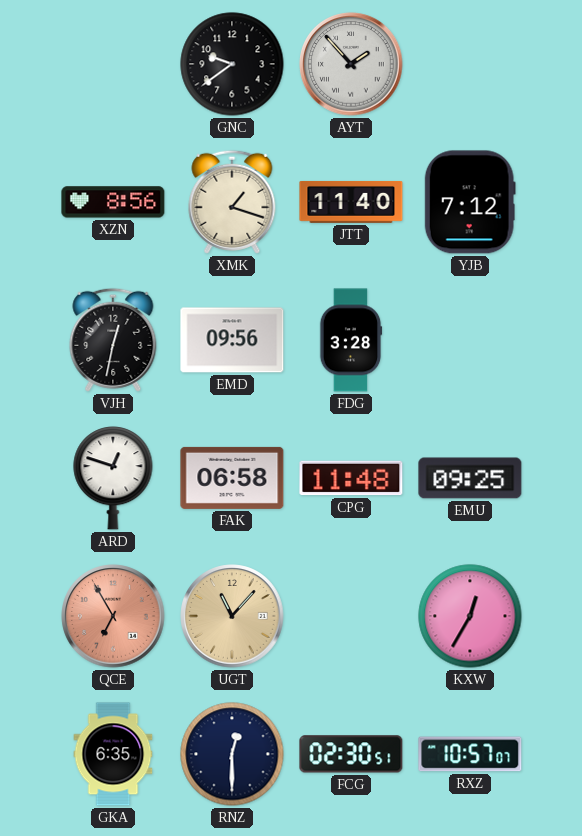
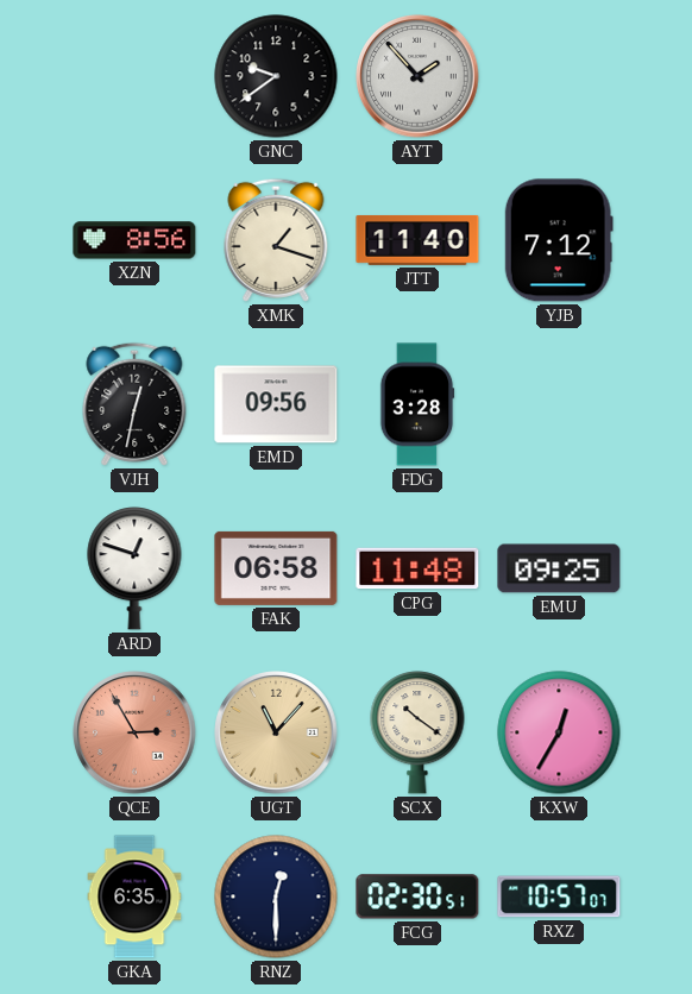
QCE: 6:55 -> 2:55 (134, 732)
SCX: none -> 10:21 (417, 732)
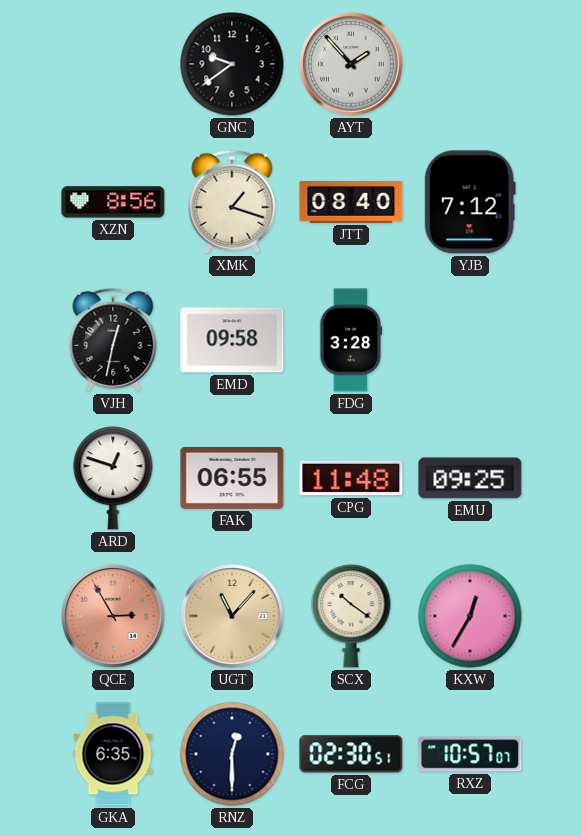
JTT: 11:40 -> 08:40 (351, 202)
EMD: 09:56 -> 09:58 (232, 340)
FAK: 06:58 -> 06:55 (232, 478)
